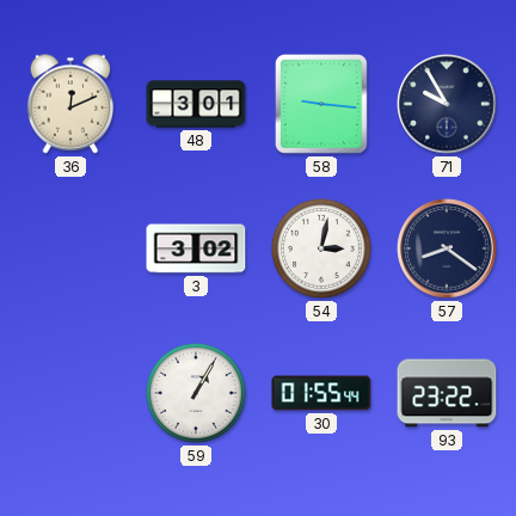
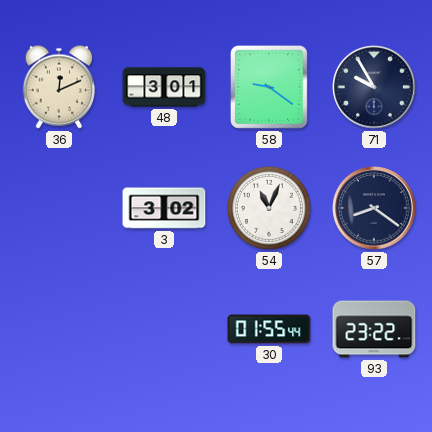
58: 9:16 -> 9:21 (269, 87)
54: 3:02 -> 11:04 (269, 208)
59: 1:05 -> none (196, 393)
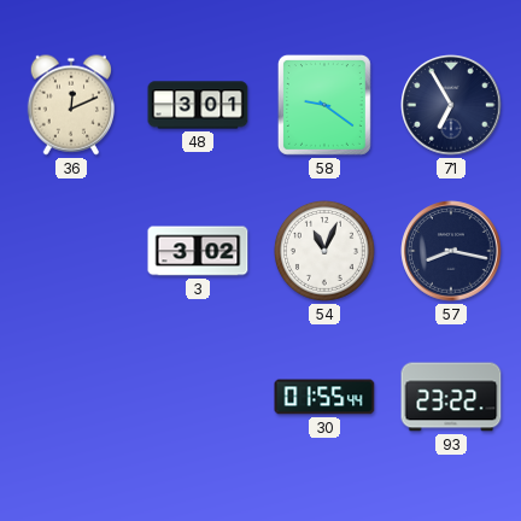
71: 9:55 -> 6:55 (451, 105)
57: 8:21 -> 8:17 (451, 251)
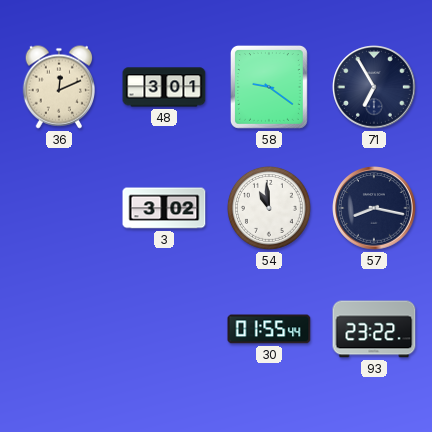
54: 11:04 -> 10:59 (269, 208)
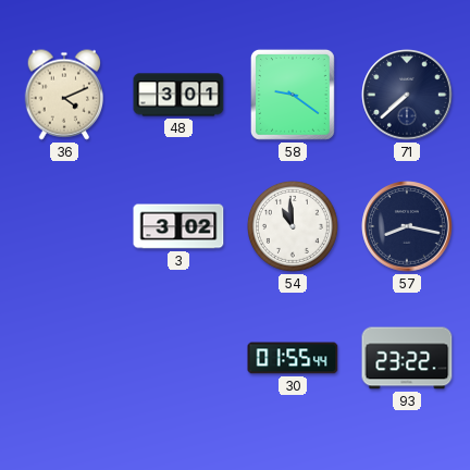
36: 12:11 -> 4:11 (63, 95)
71: 6:55 -> 7:38 (407, 95)
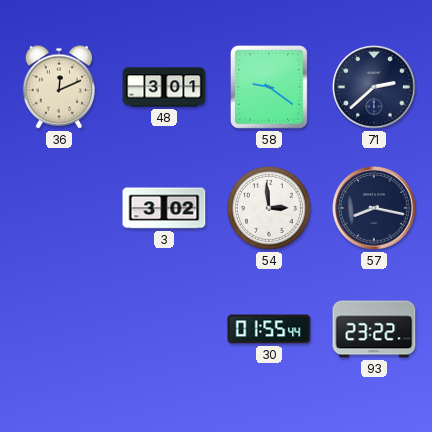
36: 4:11 -> 12:11 (58, 87)
71: 7:38 -> 2:38 (374, 87)
54: 10:59 -> 2:59 (269, 208)
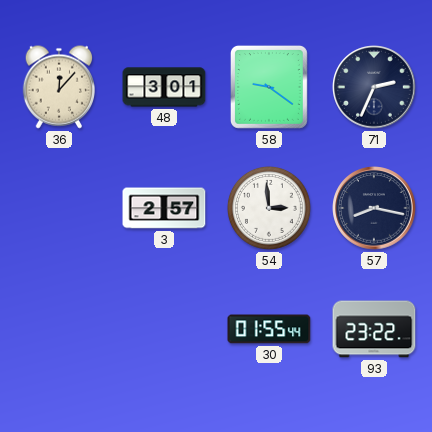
36: 12:11 -> 12:07 (58, 87)
71: 2:38 -> 2:34 (374, 87)
3: 3:02 -> 2:57 (164, 208)
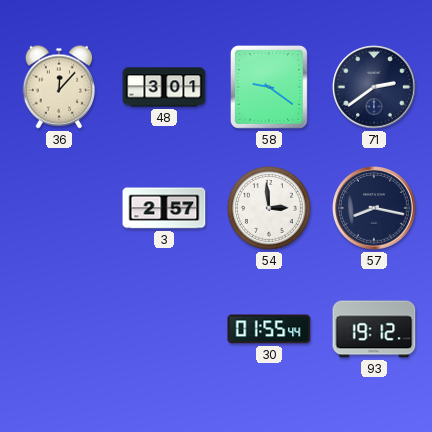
71: 2:34 -> 2:39 (374, 87)
93: 23:22 -> 19:12 (374, 329)
